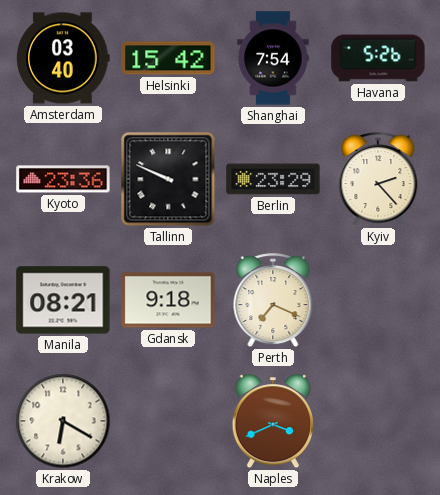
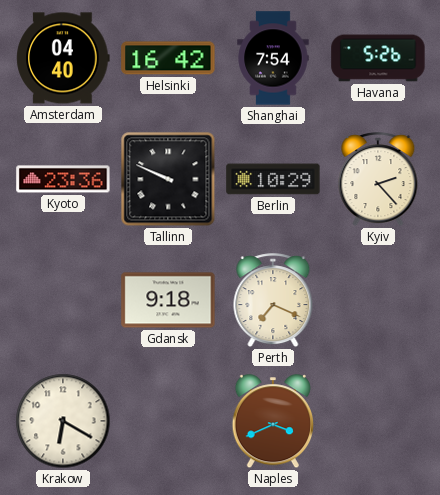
Amsterdam: 03:40 -> 04:40 (63, 58)
Helsinki: 15:42 -> 16:42 (168, 58)
Berlin: 23:29 -> 10:29 (273, 179)
Manila: 08:21 -> none (63, 300)
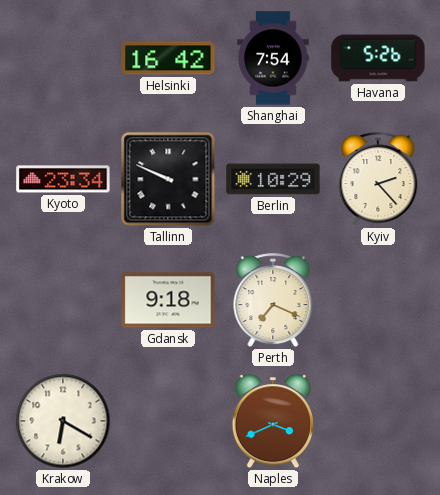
Amsterdam: 04:40 -> none (63, 58)
Kyoto: 23:36 -> 23:34 (63, 179)
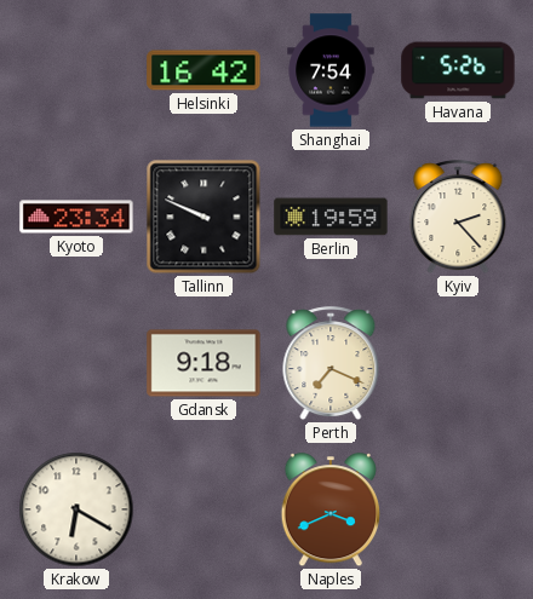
Berlin: 10:29 -> 19:59 (331, 217)
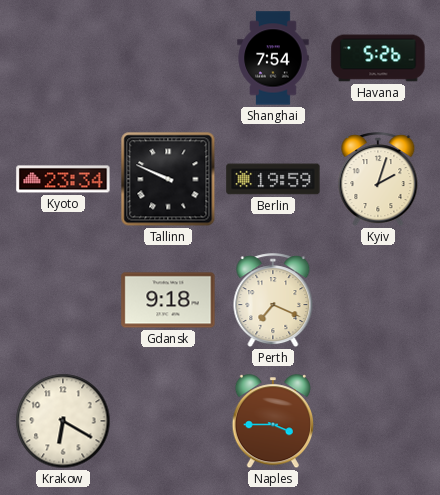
Helsinki: 16:42 -> none (204, 70)
Kyiv: 2:23 -> 2:03 (378, 180)
Naples: 3:41 -> 3:45 (272, 422)
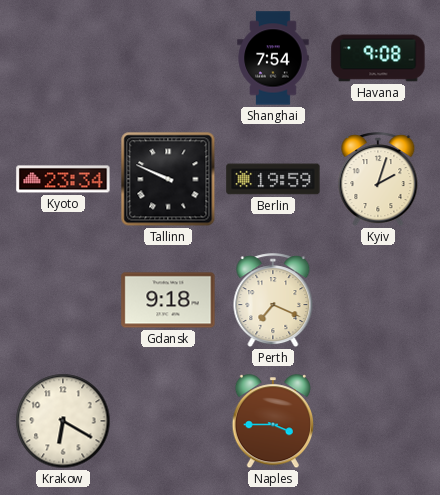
Havana: 5:26 -> 9:08 (378, 58)
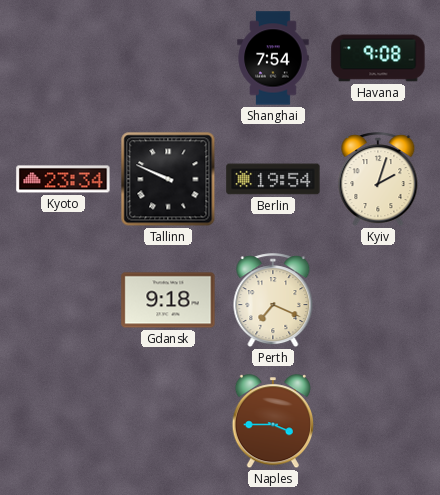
Berlin: 19:59 -> 19:54 (273, 179)
Krakow: 6:20 -> none (63, 421)
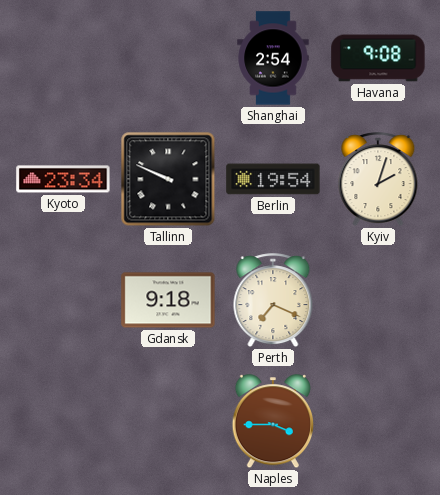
Shanghai: 7:54 -> 2:54 (273, 58)
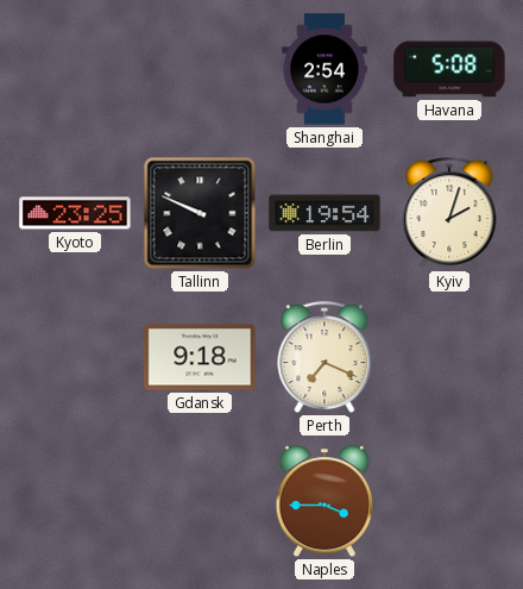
Havana: 9:08 -> 5:08 (449, 69)
Kyoto: 23:34 -> 23:25 (75, 213)
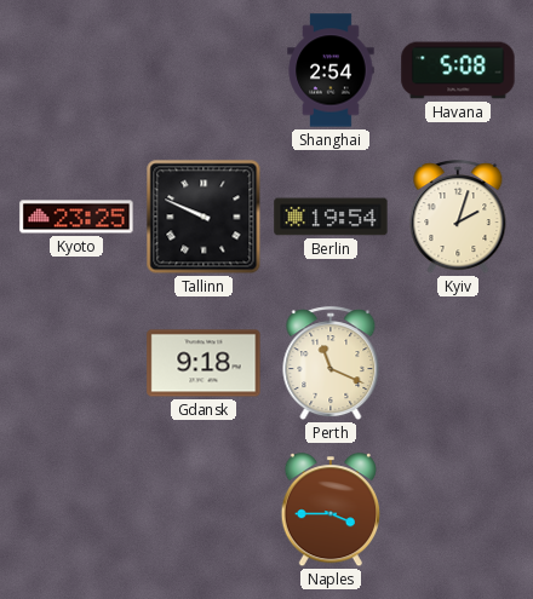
Perth: 7:19 -> 11:19 (331, 364)
